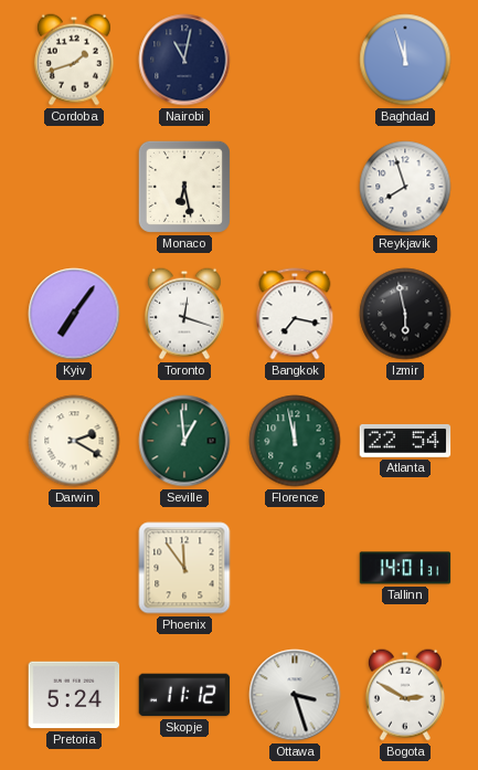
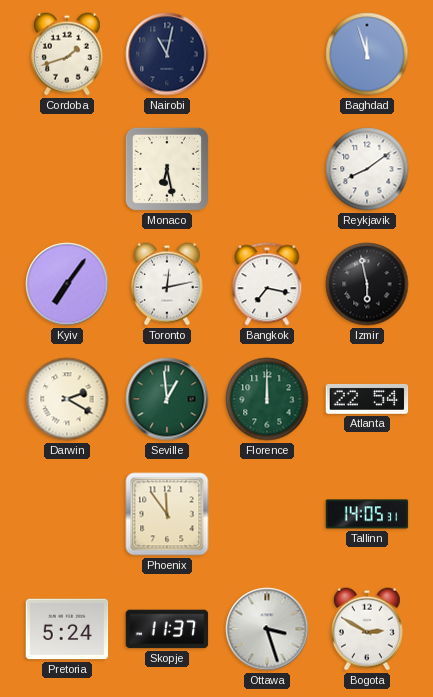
Reykjavik: 7:57 -> 8:09 (367, 169)
Toronto: 12:18 -> 12:13 (167, 284)
Florence: 11:58 -> 12:00 (267, 399)
Tallinn: 14:01 -> 14:05 (367, 514)
Skopje: 11:12 -> 11:37 (167, 629)
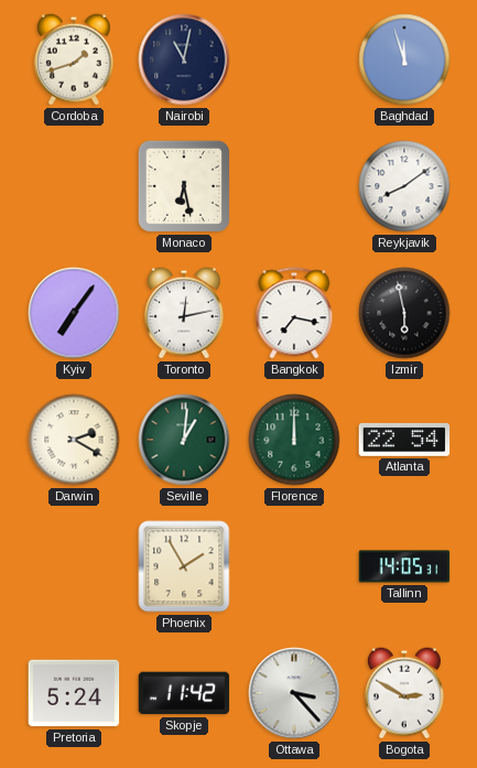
Seville: 12:59 -> 1:01 (184, 440)
Phoenix: 11:54 -> 1:55 (184, 566)
Skopje: 11:37 -> 11:42 (184, 693)
Ottawa: 3:27 -> 3:23 (294, 693)
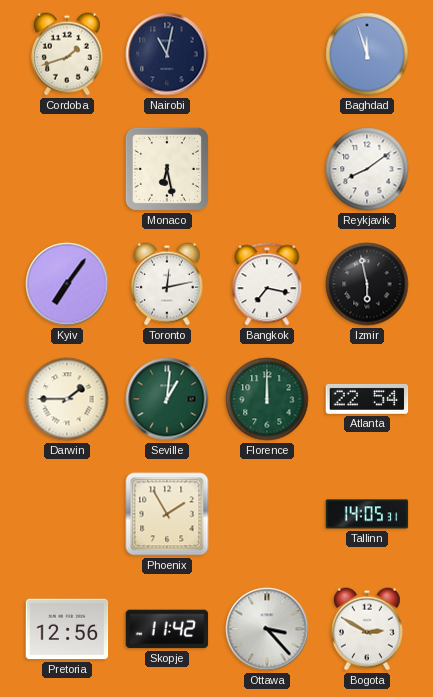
Darwin: 2:20 -> 1:45 (67, 399)
Pretoria: 5:24 -> 12:56 (67, 629)
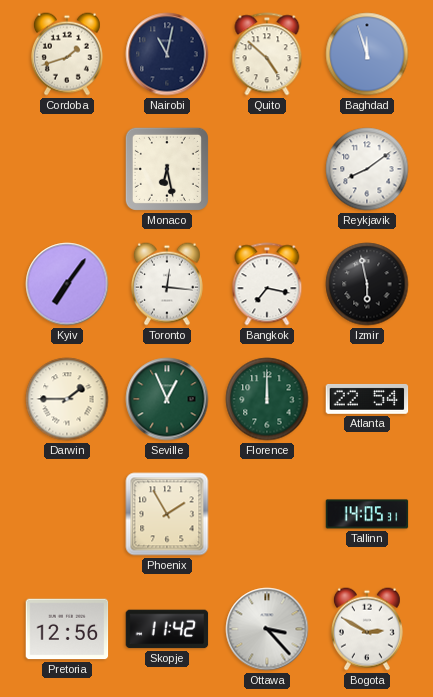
Quito: none -> 4:52 (267, 54)
Toronto: 12:13 -> 12:16 (167, 284)
Seville: 1:01 -> 12:56 (167, 399)
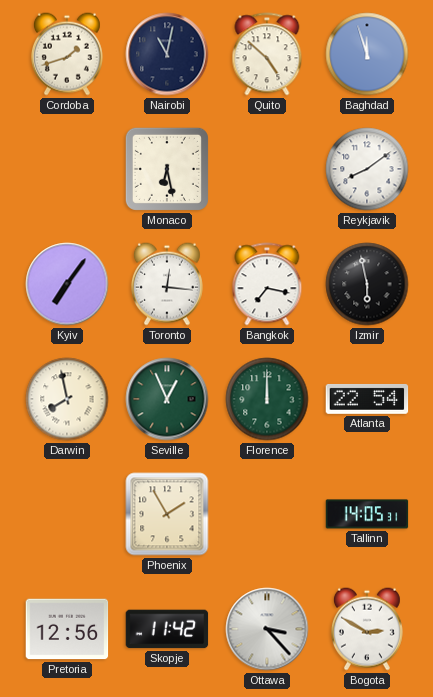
Darwin: 1:45 -> 7:58 (67, 399)
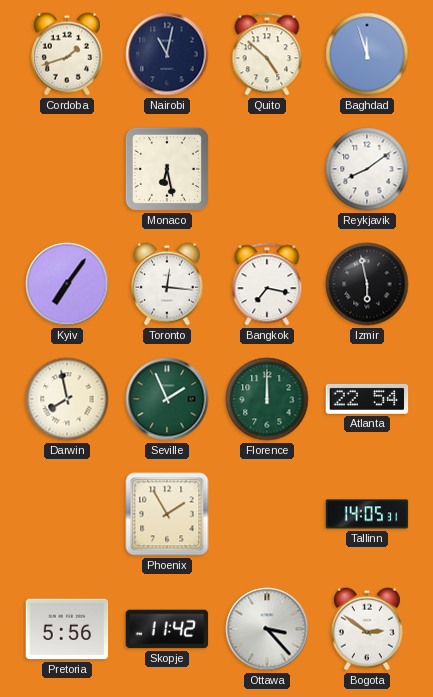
Seville: 12:56 -> 1:56 (167, 399)
Pretoria: 12:56 -> 5:56 (67, 629)
Bogota: 2:50 -> 2:51 (367, 629)
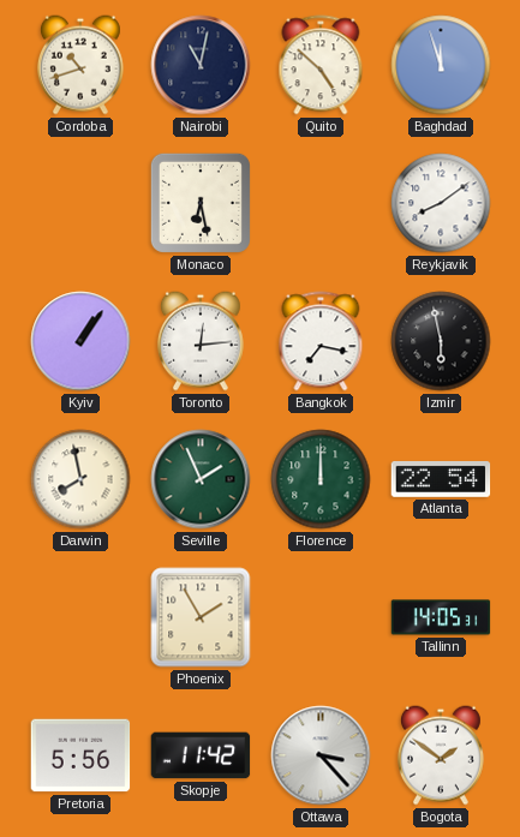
Cordoba: 1:42 -> 10:42 (80, 65)
Kyiv: 7:06 -> 1:06 (80, 341)
Toronto: 12:16 -> 12:14 (201, 341)
Bogota: 2:51 -> 1:51 (441, 755)
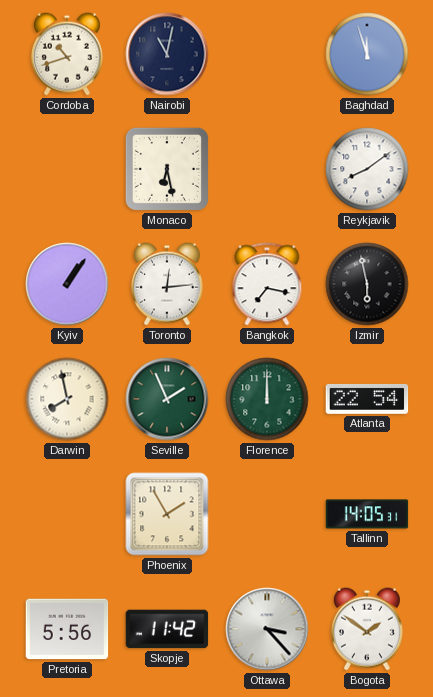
Quito: 4:52 -> none (321, 65)
